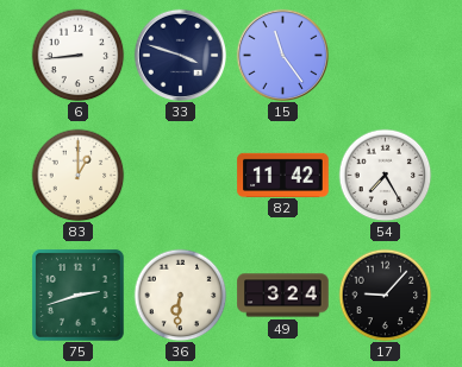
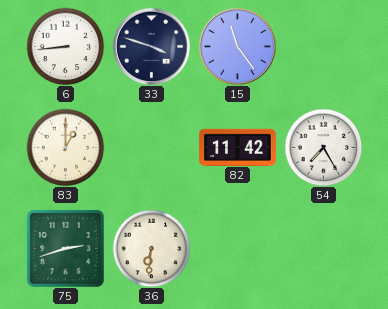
49: 3:24 -> none (283, 296)
17: 9:07 -> none (385, 295)
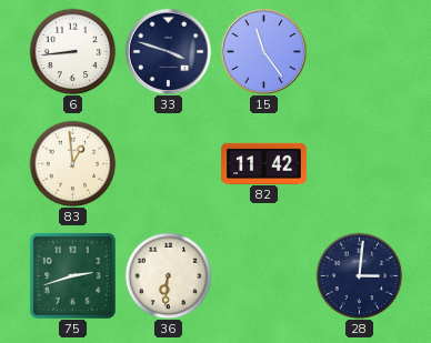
83: 1:00 -> 12:59 (72, 163)
54: 7:25 -> none (323, 147)
28: none -> 3:01 (359, 275)
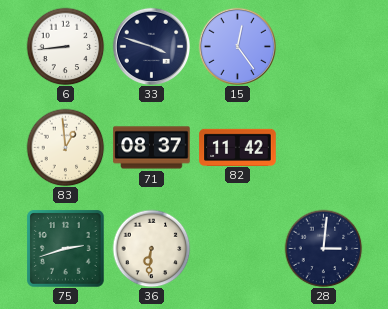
15: 11:24 -> 12:24 (237, 46)
71: none -> 08:37 (152, 148)
